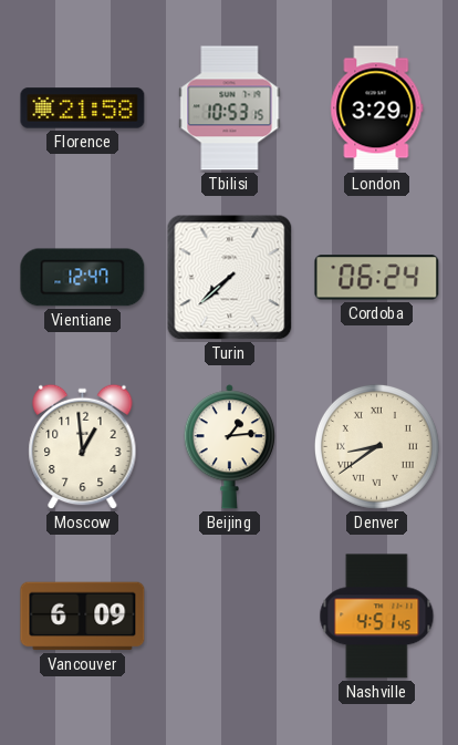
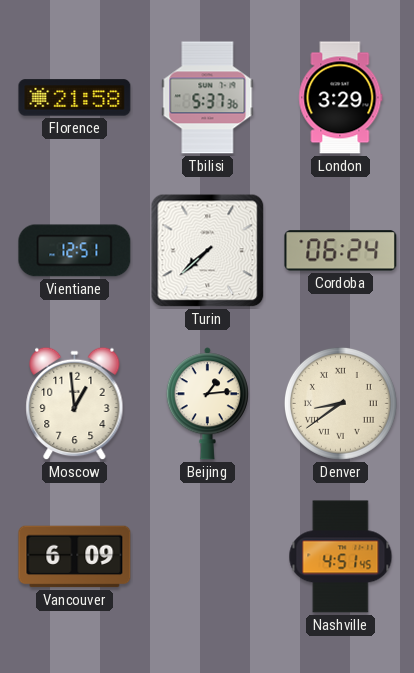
Tbilisi: 10:53 -> 5:37 (208, 98)
Vientiane: 12:47 -> 12:51 (75, 251)
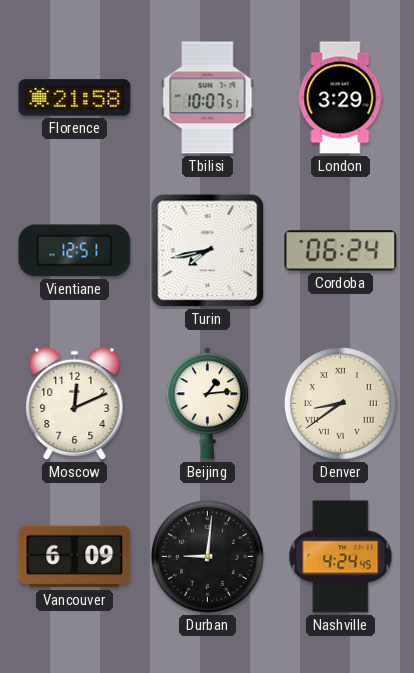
Tbilisi: 5:37 -> 10:07 (208, 98)
Turin: 7:38 -> 7:43 (208, 251)
Moscow: 12:59 -> 12:11 (75, 404)
Durban: none -> 9:01 (207, 556)
Nashville: 4:51 -> 4:24 (341, 557)
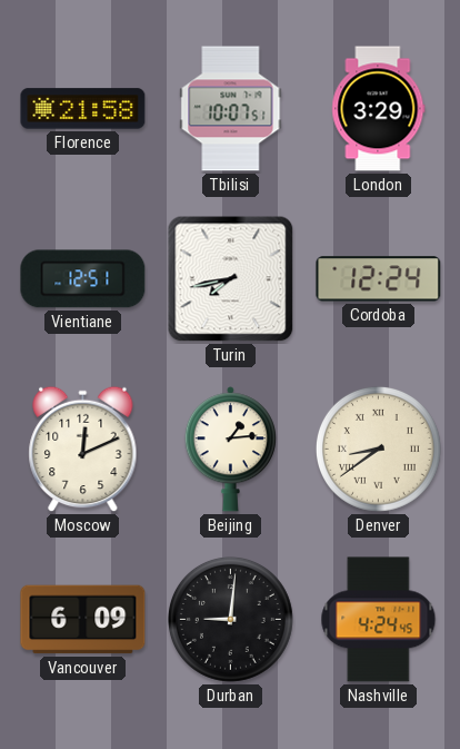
Cordoba: 06:24 -> 12:24 (379, 279)
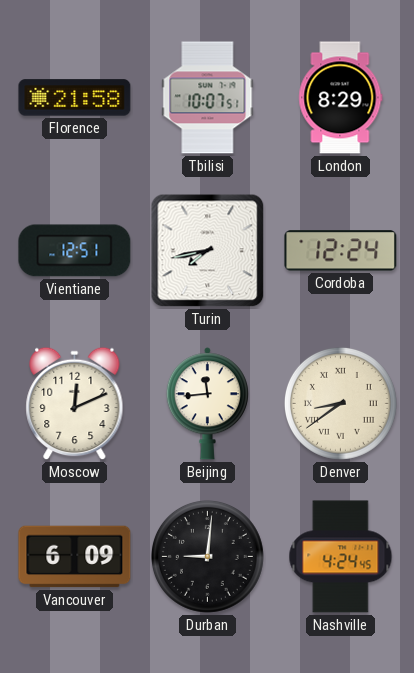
London: 3:29 -> 8:29 (341, 98)
Beijing: 1:14 -> 11:44 (207, 404)
